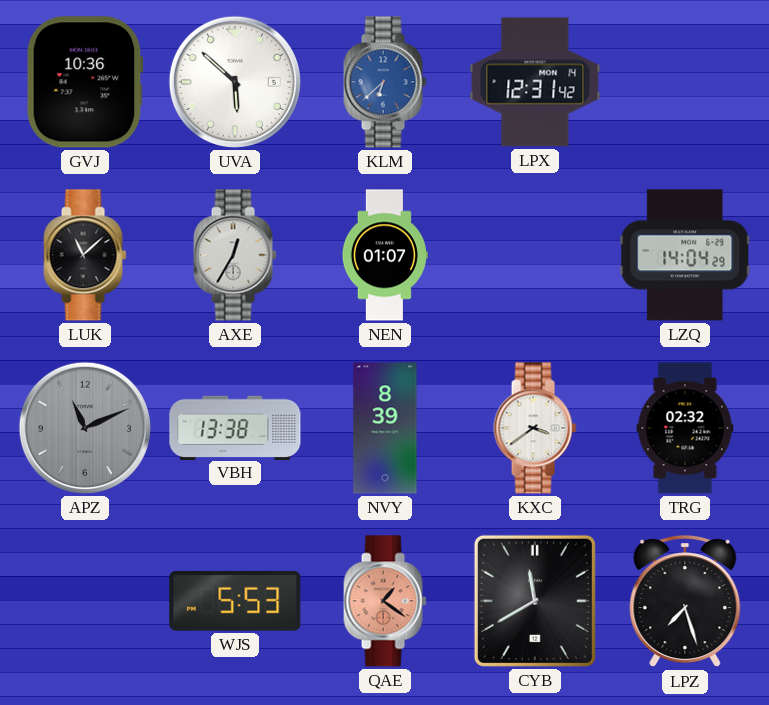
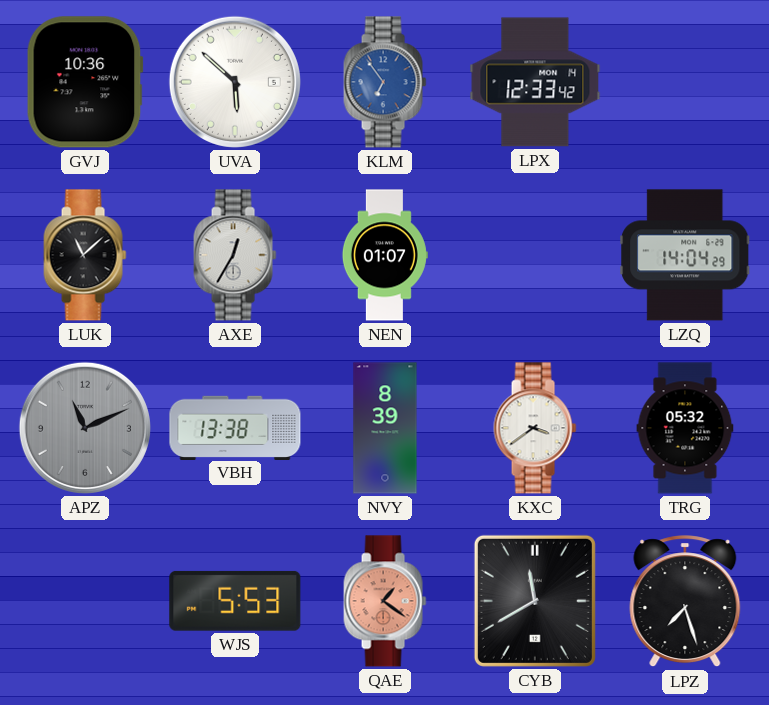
KLM: 6:38 -> 6:54 (385, 82)
LPX: 12:31 -> 12:33 (535, 82)
TRG: 02:32 -> 05:32 (685, 428)
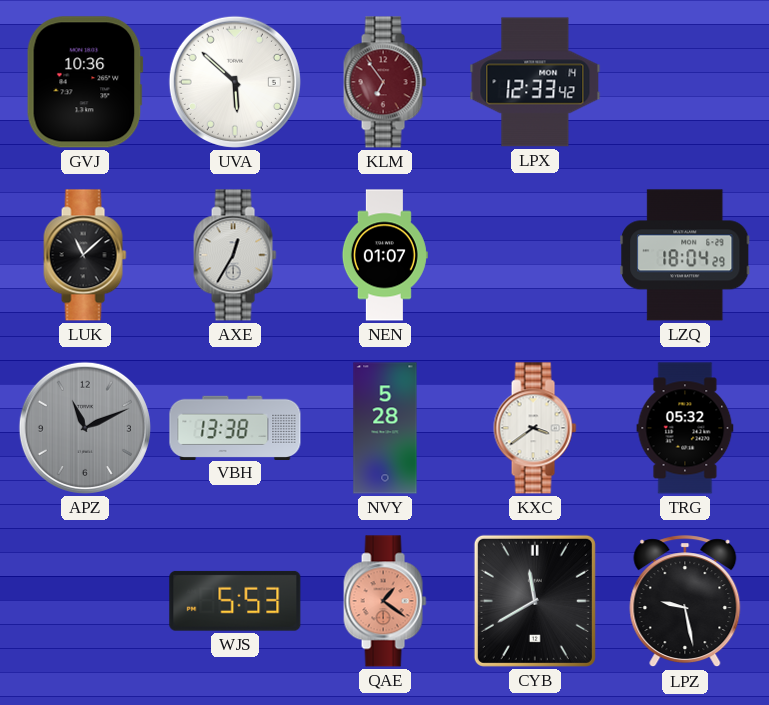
KLM dial: blue -> burgundy (385, 82)
LZQ: 14:04 -> 18:04 (685, 255)
NVY: 8:39 -> 5:28 (385, 428)
LPZ: 7:27 -> 9:28 (685, 602)
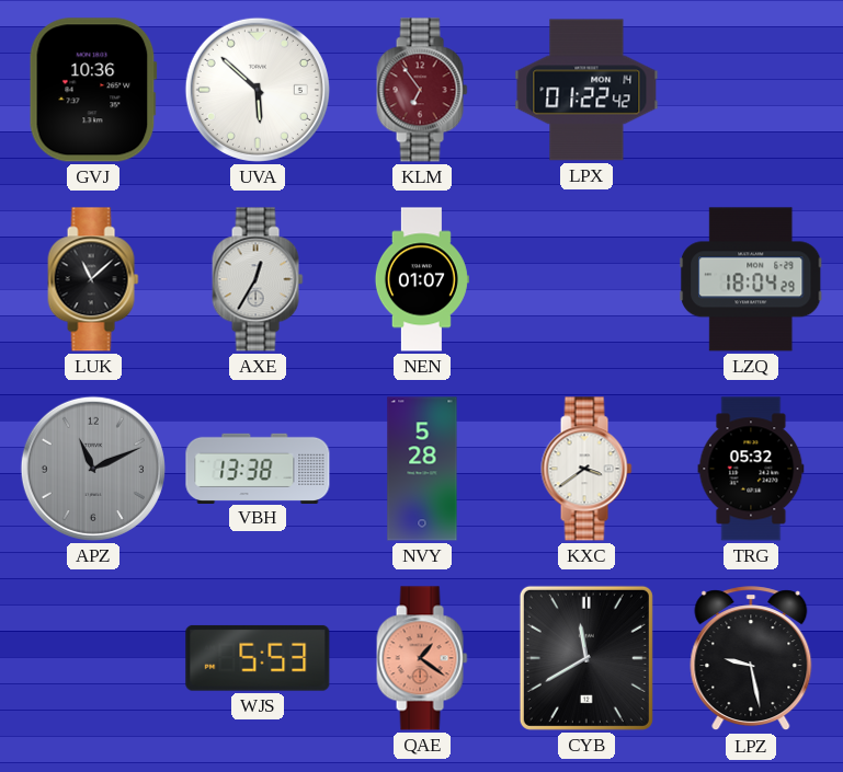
LPX: 12:33 -> 01:22 (586, 90)
